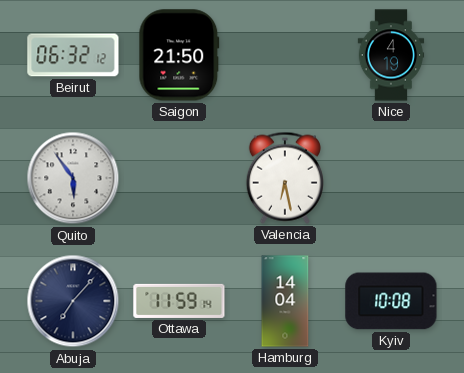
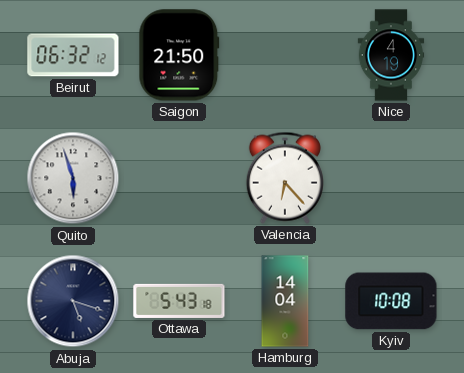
Quito: 5:54 -> 5:57 (73, 178)
Valencia: 6:28 -> 6:23 (285, 178)
Abuja: 7:07 -> 5:18 (73, 301)
Ottawa: 11:59 -> 5:43 (179, 301)
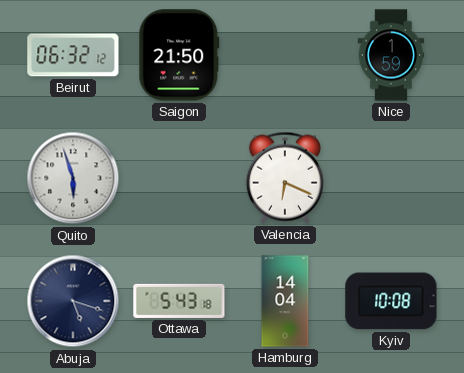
Nice: 4:19 -> 1:59 (391, 55)
Valencia: 6:23 -> 6:19 (285, 178)
